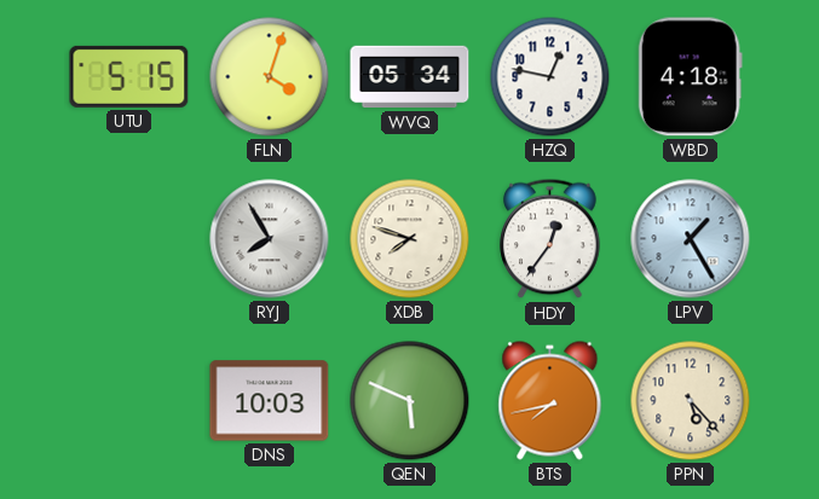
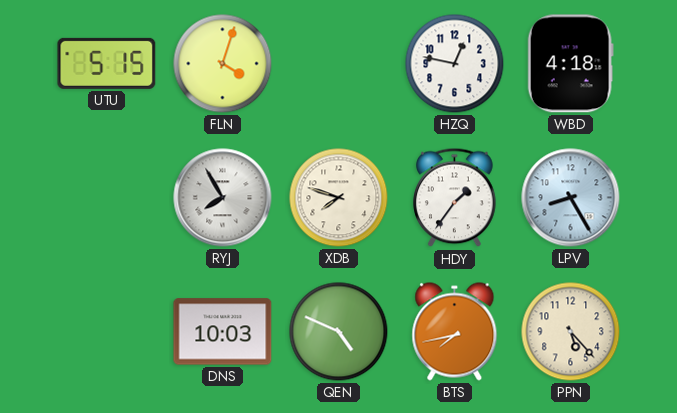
WVQ: 05:34 -> none (410, 77)
HDY: 12:36 -> 1:36 (455, 198)
LPV: 1:25 -> 8:25 (571, 198)
QEN: 5:49 -> 4:49 (339, 332)
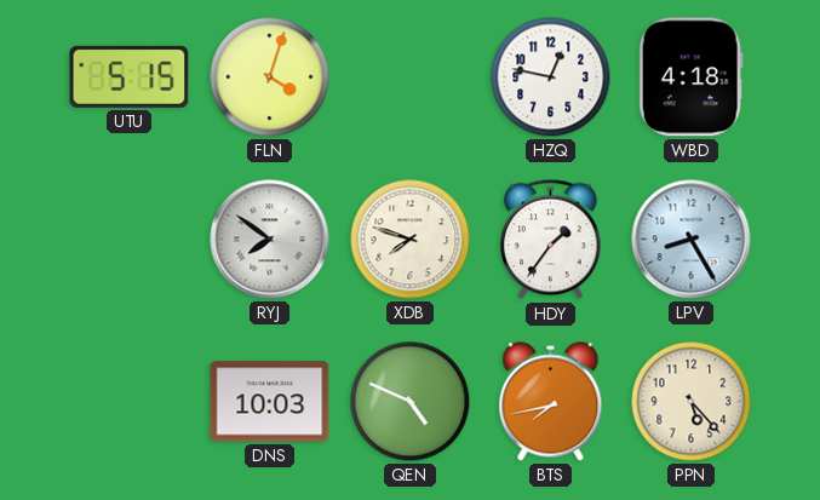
RYJ: 7:55 -> 7:51 (270, 240)
